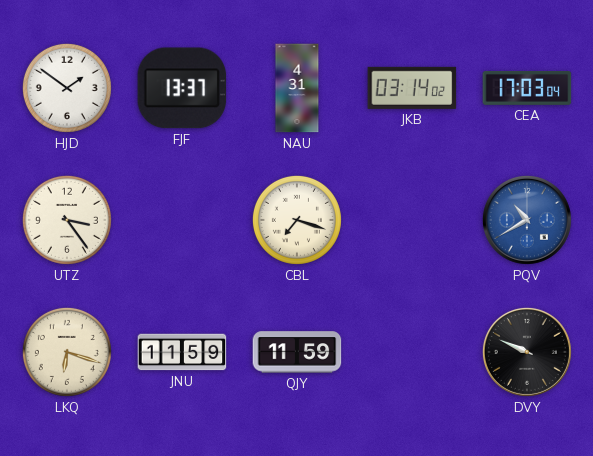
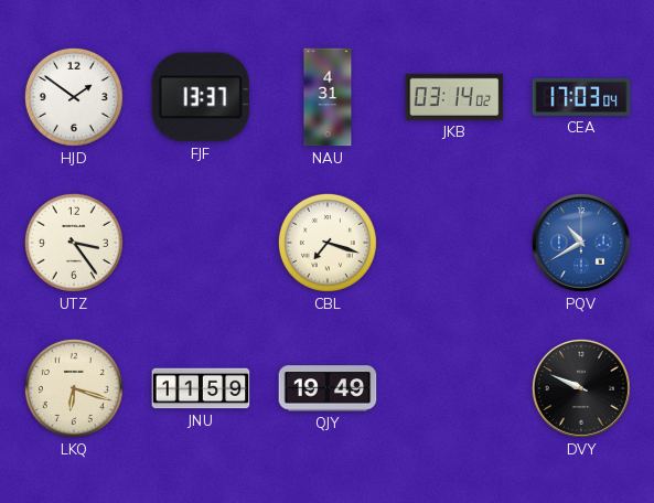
QJY: 11:59 -> 19:49 (328, 388)
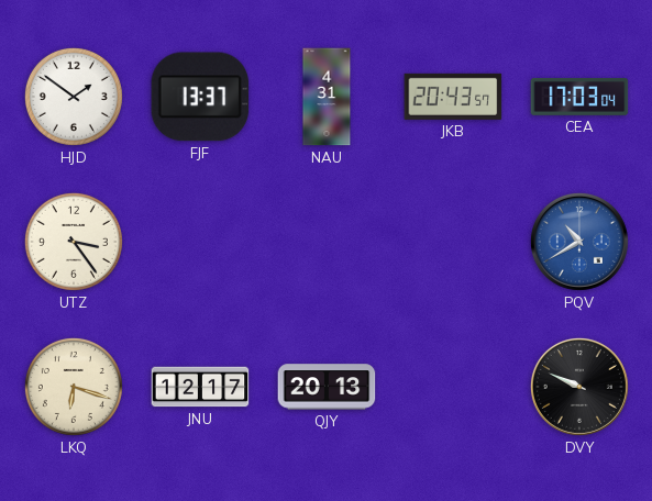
JKB: 03:14 -> 20:43 (453, 97)
CBL: 7:18 -> none (328, 243)
JNU: 11:59 -> 12:17 (200, 387)
QJY: 19:49 -> 20:13 (327, 387)
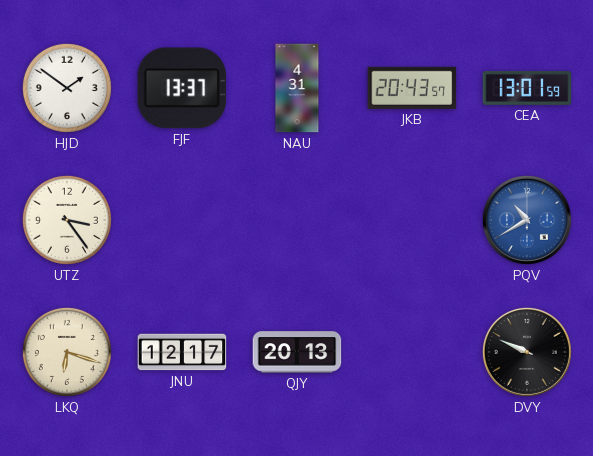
CEA: 17:03 -> 13:01 (527, 88)
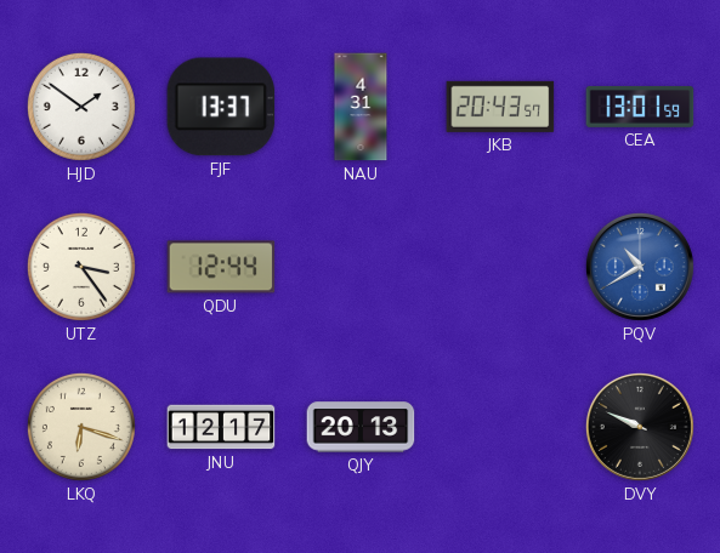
QDU: none -> 12:44 (221, 267)
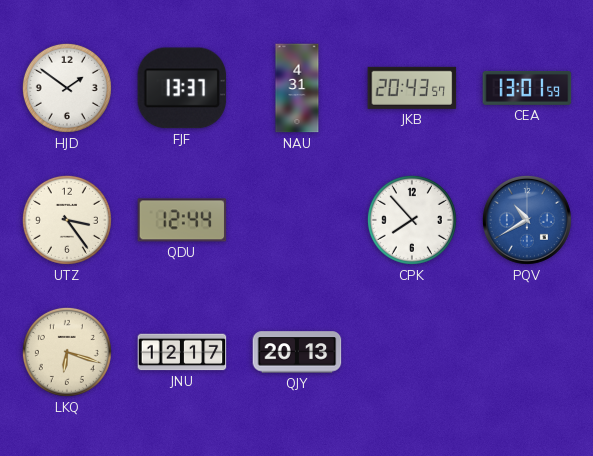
CPK: none -> 7:53 (412, 220)
DVY: 9:49 -> none (640, 427)
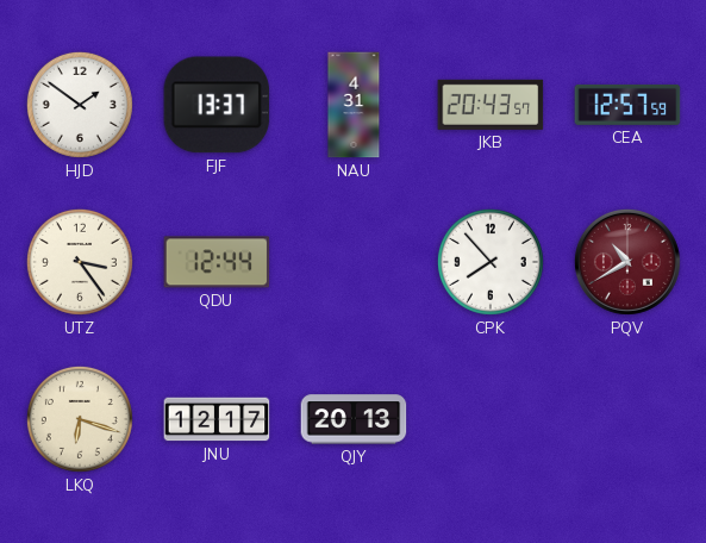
CEA: 13:01 -> 12:57 (627, 105)
PQV dial: blue -> burgundy (627, 262)
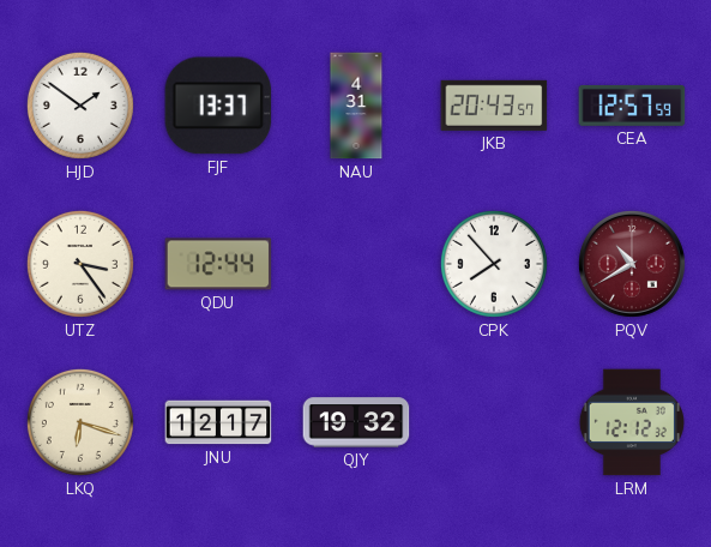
QJY: 20:13 -> 19:32 (356, 422)
LRM: none -> 12:12 (632, 422)
